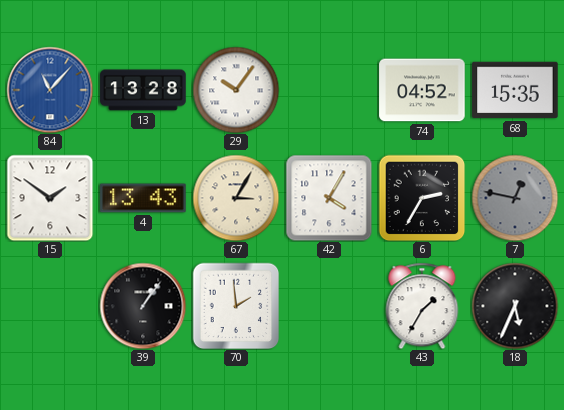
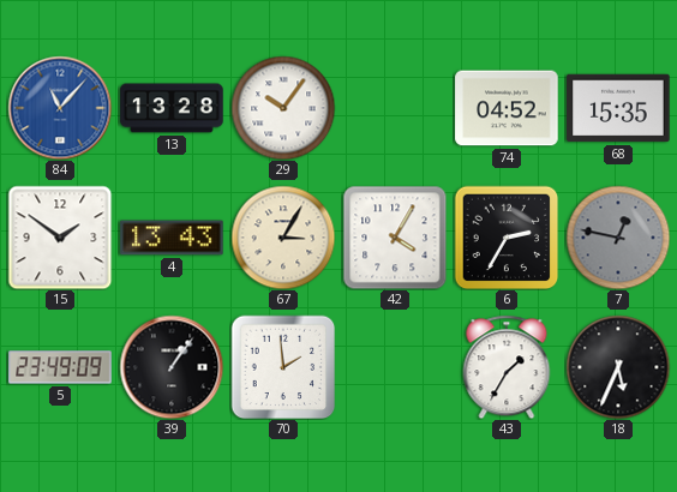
5: none -> 23:49 (60, 367)
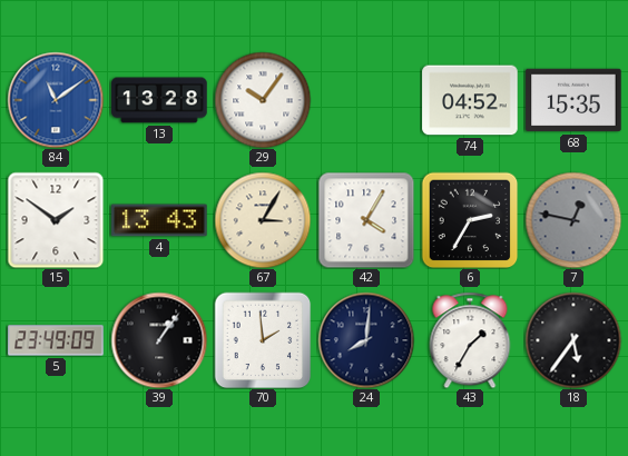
84: 11:07 -> 11:09 (56, 100)
24: none -> 8:01 (366, 340)
18: 5:34 -> 5:36 (573, 340)
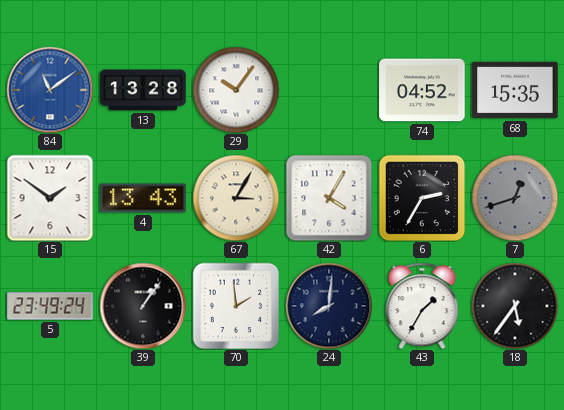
7: 12:47 -> 12:42 (515, 198)
5: 23:49:09 -> 23:49:24 (50, 306)
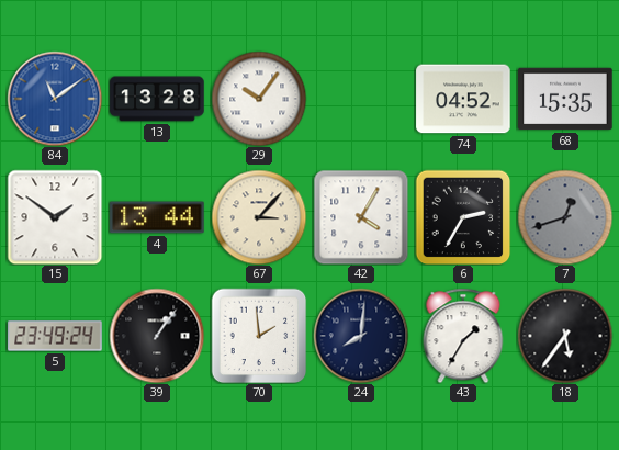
4: 13:43 -> 13:44 (157, 217)
67: 3:05 -> 3:07 (259, 217)
